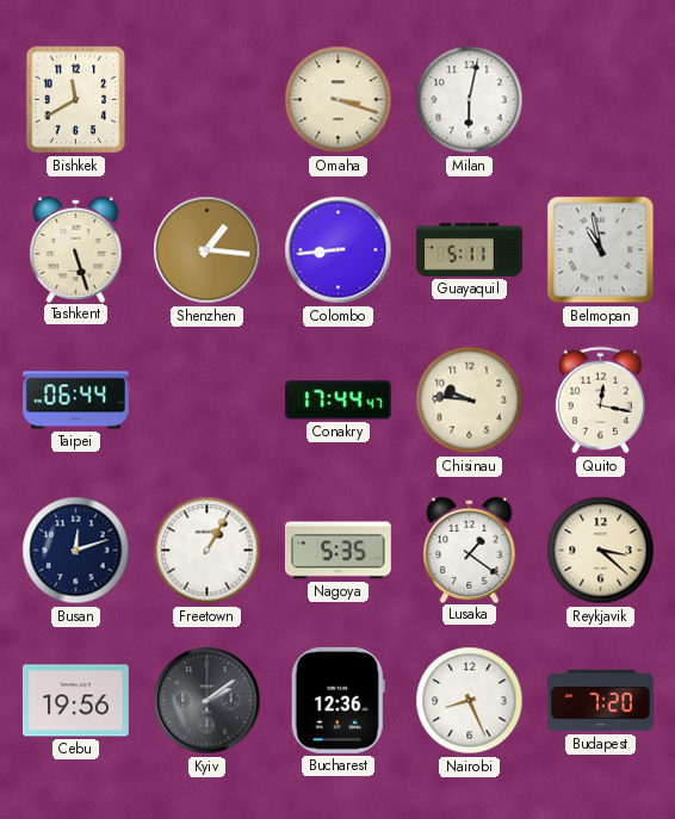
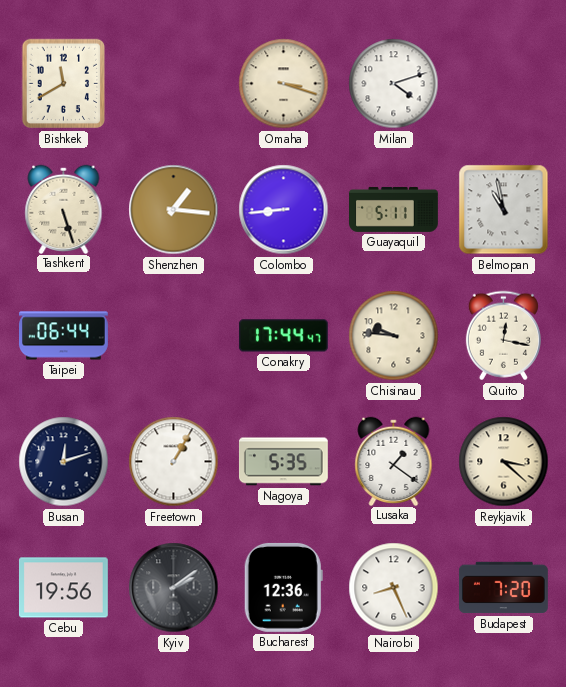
Milan: 6:02 -> 4:12 (394, 84)
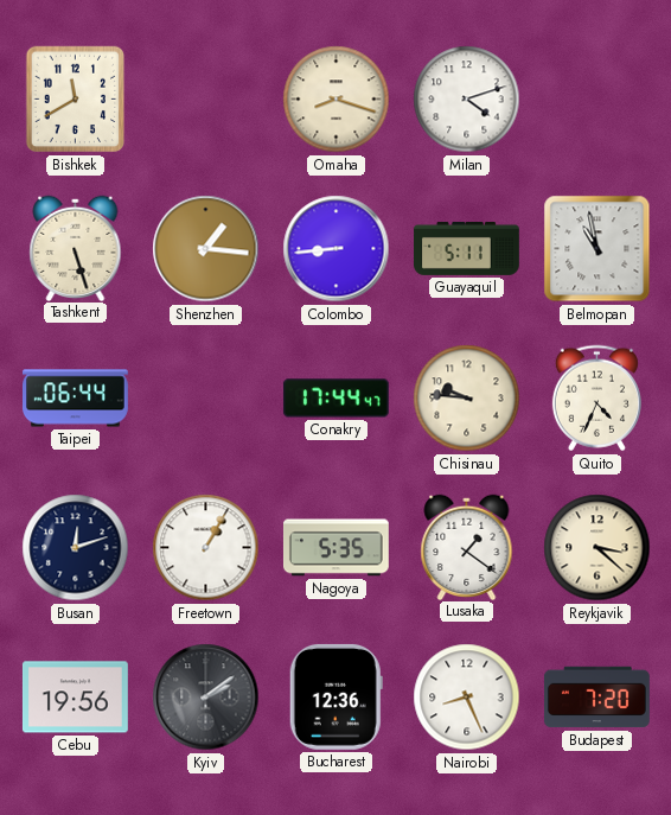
Omaha: 3:18 -> 8:18 (337, 100)
Quito: 12:17 -> 4:34 (596, 399)
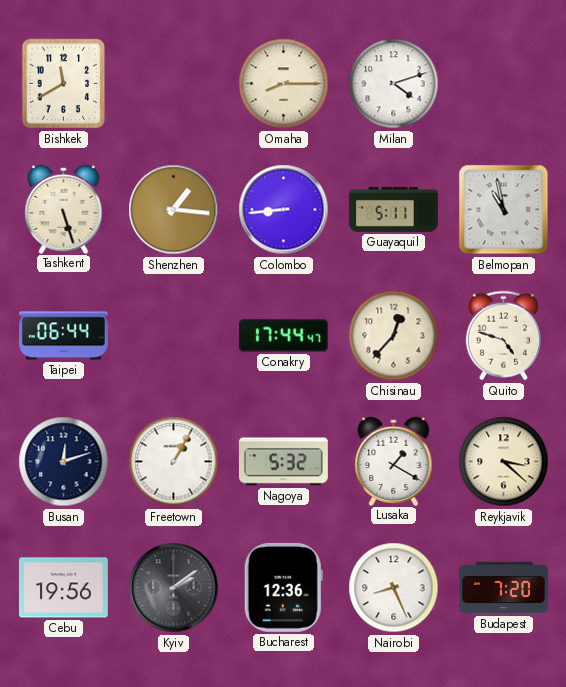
Omaha: 8:18 -> 8:15 (284, 84)
Chisinau: 9:46 -> 12:37 (394, 336)
Quito: 4:34 -> 4:48 (503, 336)
Nagoya: 5:35 -> 5:32 (283, 462)
Lusaka: 1:21 -> 1:20 (394, 461)
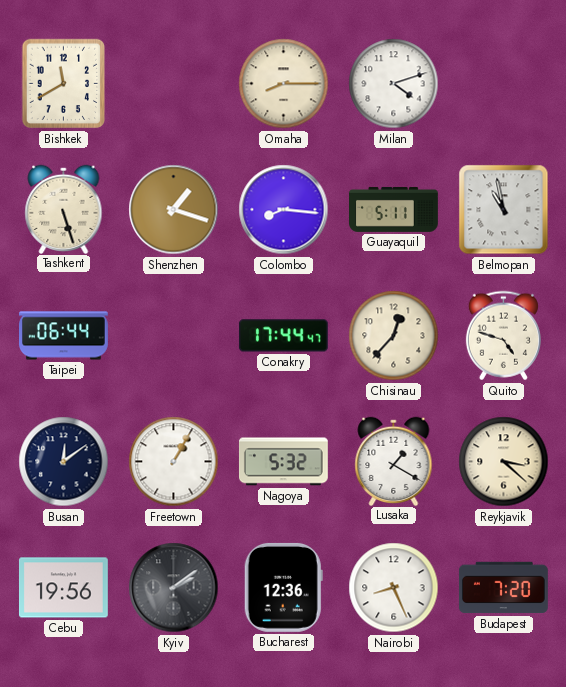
Shenzhen: 1:16 -> 1:18 (174, 210)
Colombo: 8:44 -> 8:16 (284, 210)
Busan: 12:12 -> 12:09 (64, 462)
